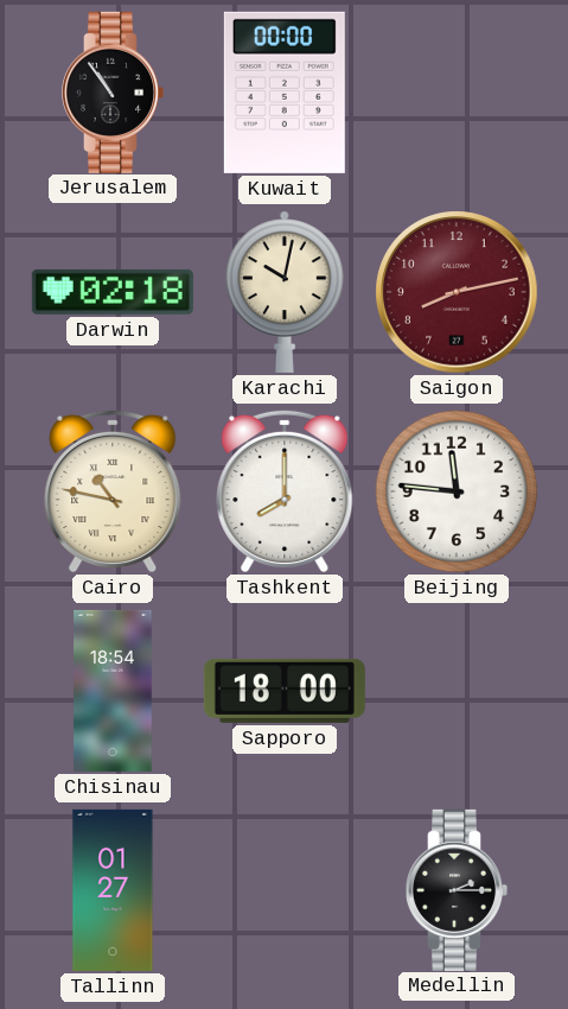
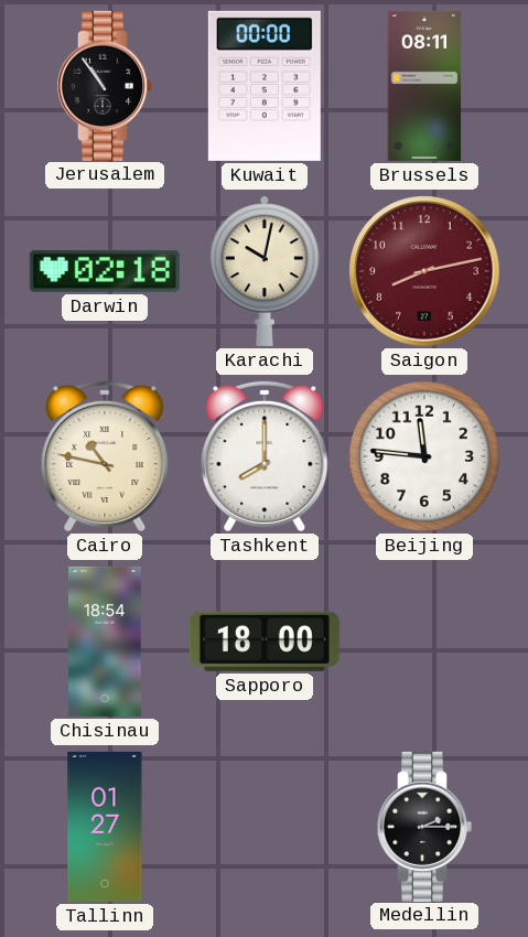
Brussels: none -> 08:11 (424, 86)
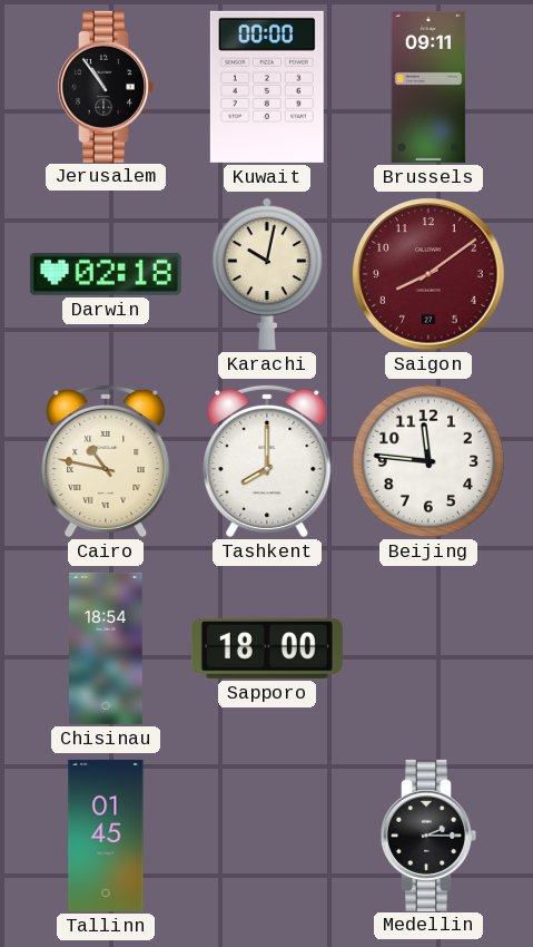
Brussels: 08:11 -> 09:11 (428, 87)
Saigon: 8:13 -> 8:09 (428, 274)
Tallinn: 01:27 -> 01:45 (106, 836)
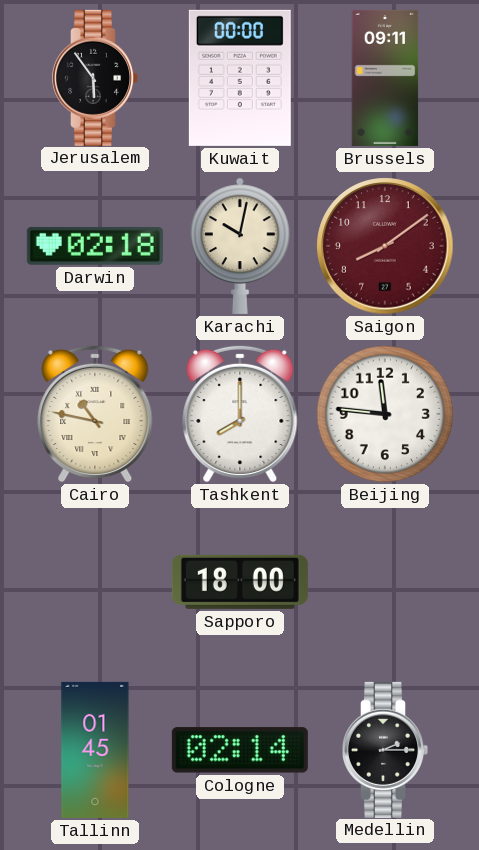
Jerusalem: 10:54 -> 5:54 (96, 78)
Chisinau: 18:54 -> none (106, 648)
Cologne: none -> 02:14 (240, 750)
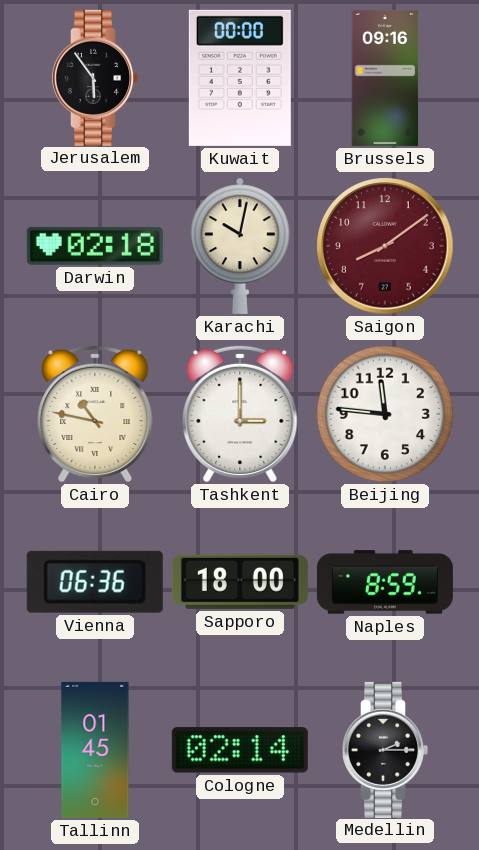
Brussels: 09:11 -> 09:16 (385, 78)
Tashkent: 8:00 -> 3:00 (240, 414)
Vienna: none -> 06:36 (95, 582)
Naples: none -> 8:59 (385, 582)
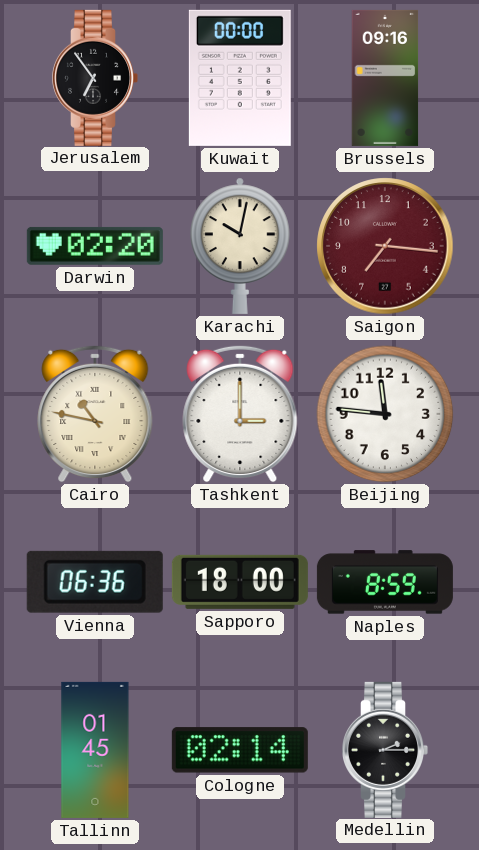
Jerusalem: 5:54 -> 6:54 (96, 78)
Darwin: 02:18 -> 02:20 (95, 246)
Saigon: 8:09 -> 7:16 (385, 246)
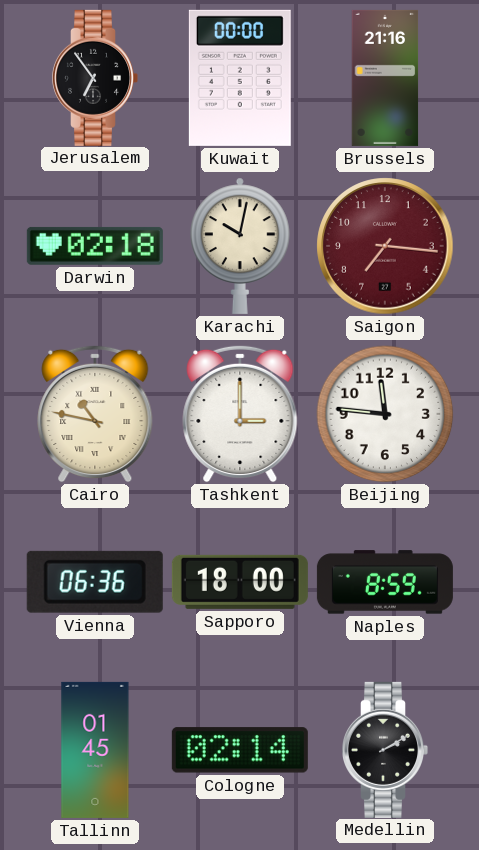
Brussels: 09:16 -> 21:16 (385, 78)
Darwin: 02:20 -> 02:18 (95, 246)
Medellin: 2:15 -> 2:10 (386, 750)
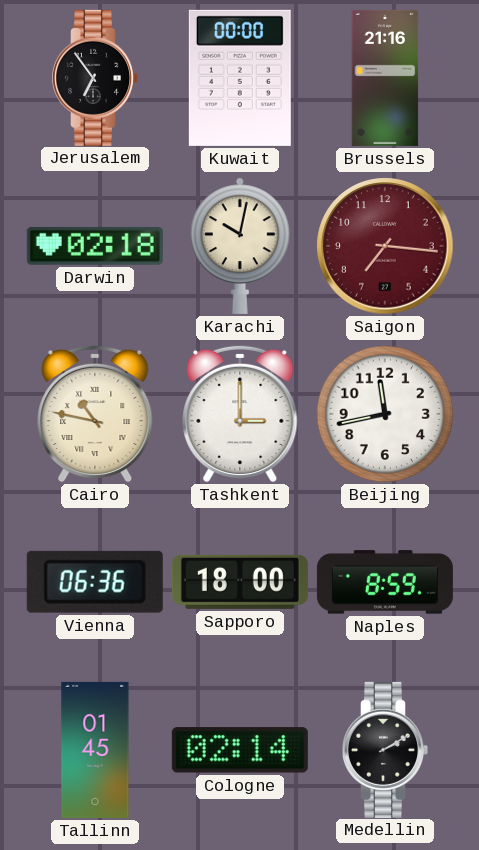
Beijing: 11:46 -> 11:43 (385, 414)
